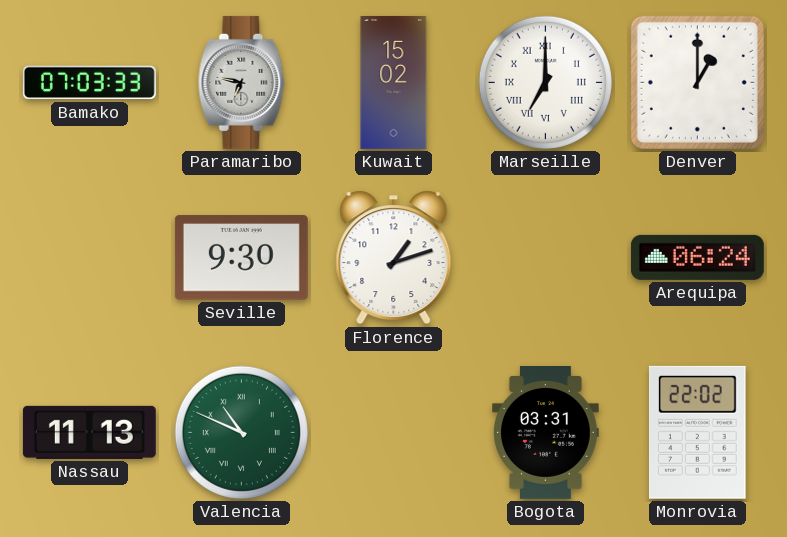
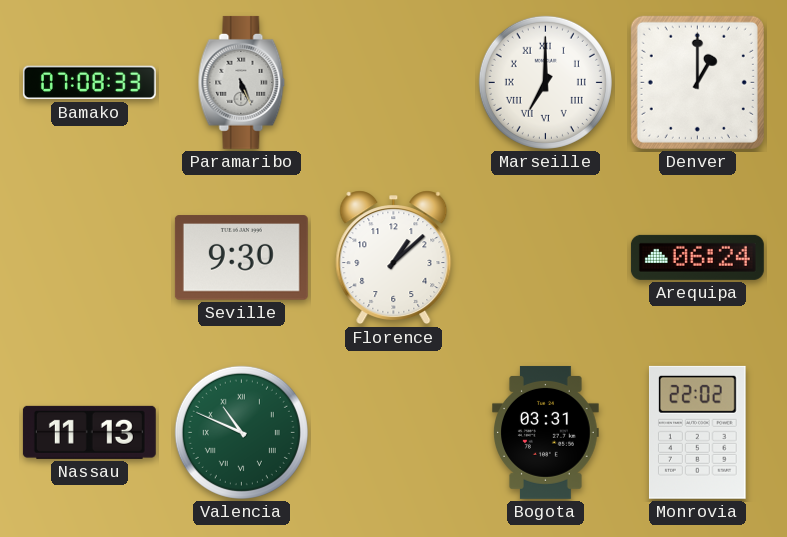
Bamako: 07:03 -> 07:08 (89, 83)
Paramaribo: 6:47 -> 5:26 (242, 82)
Kuwait: 15:02 -> none (394, 82)
Florence: 1:12 -> 1:08 (394, 258)
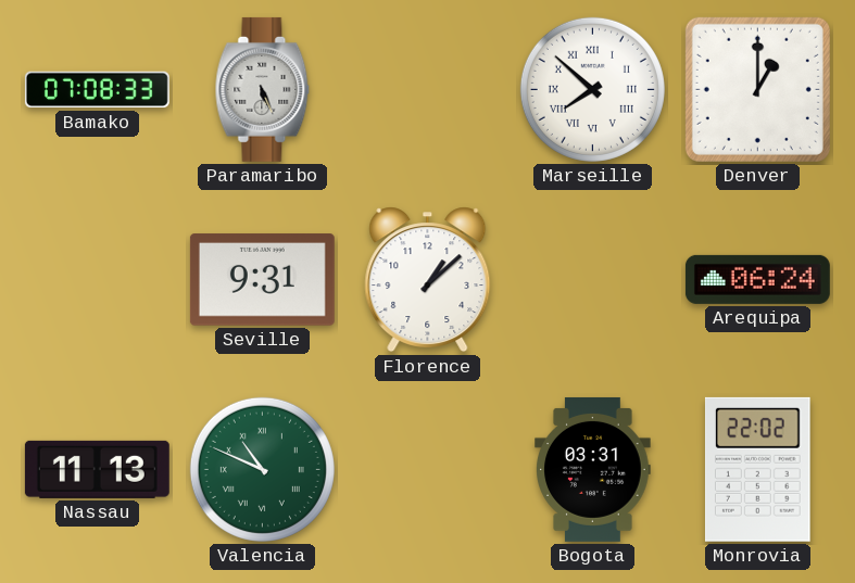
Marseille: 7:00 -> 7:52 (592, 89)
Seville: 9:30 -> 9:31 (262, 280)
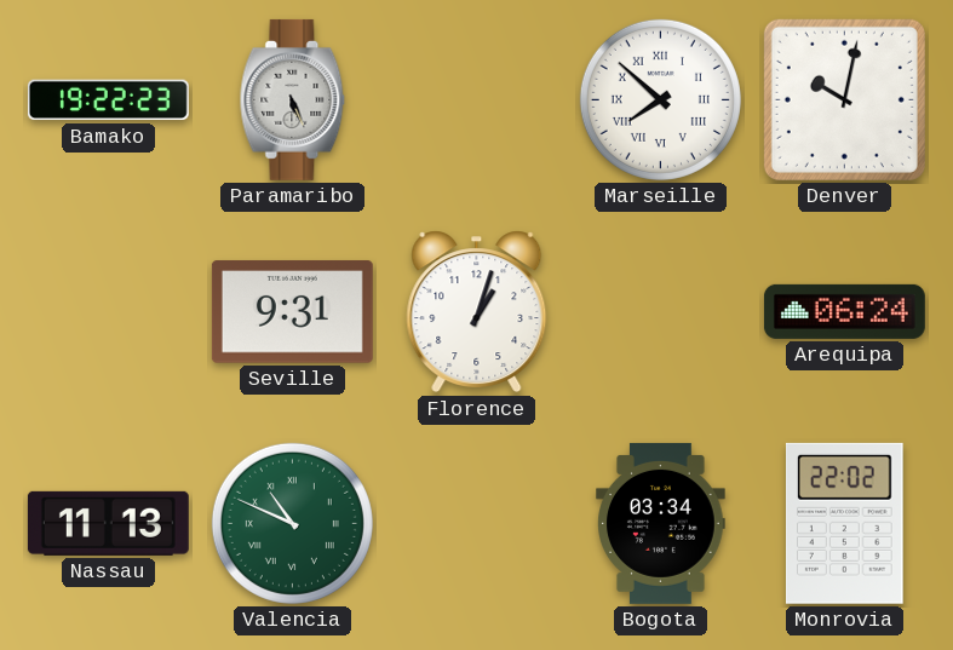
Bamako: 07:08 -> 19:22 (108, 100)
Denver: 1:00 -> 10:02 (844, 99)
Florence: 1:08 -> 1:03 (477, 312)
Bogota: 03:31 -> 03:34 (661, 523)
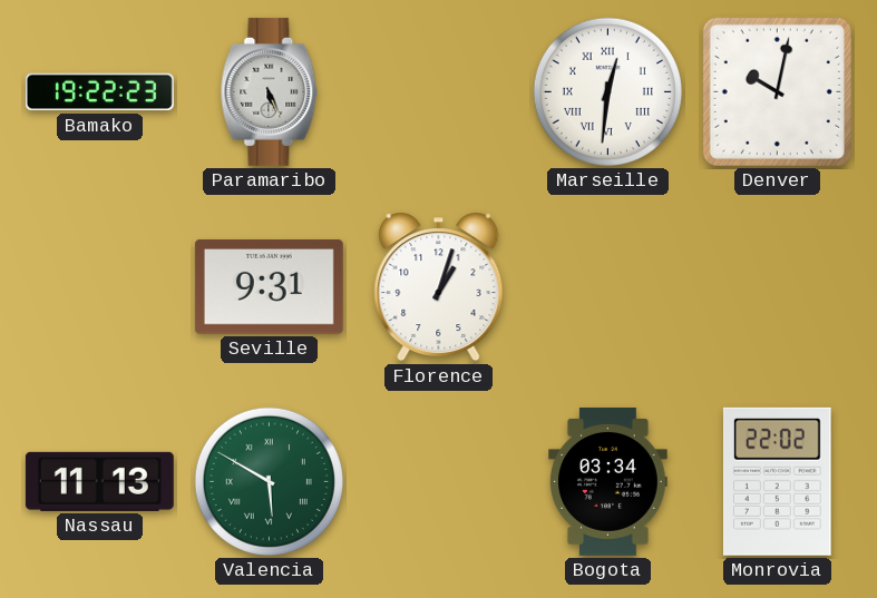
Marseille: 7:52 -> 12:31 (607, 91)
Arequipa: 06:24 -> none (844, 311)
Valencia: 10:49 -> 5:50 (269, 481)
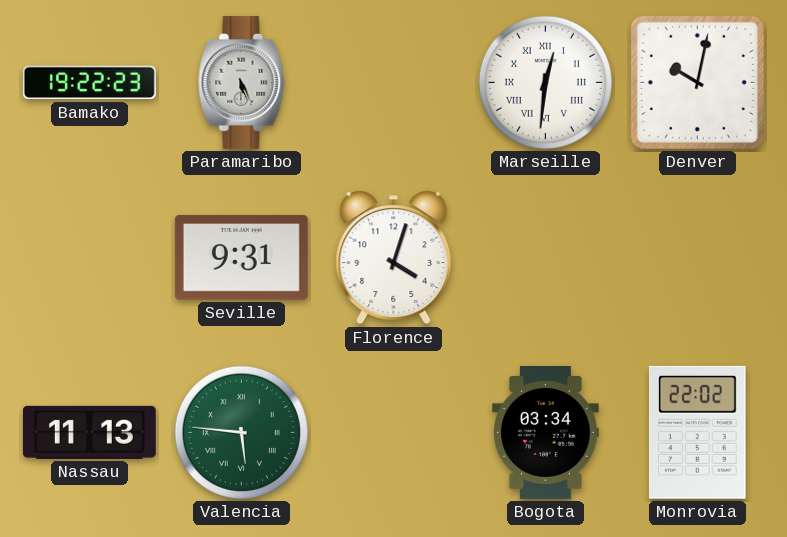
Florence: 1:03 -> 4:03 (394, 258)
Valencia: 5:50 -> 5:46 (241, 432)
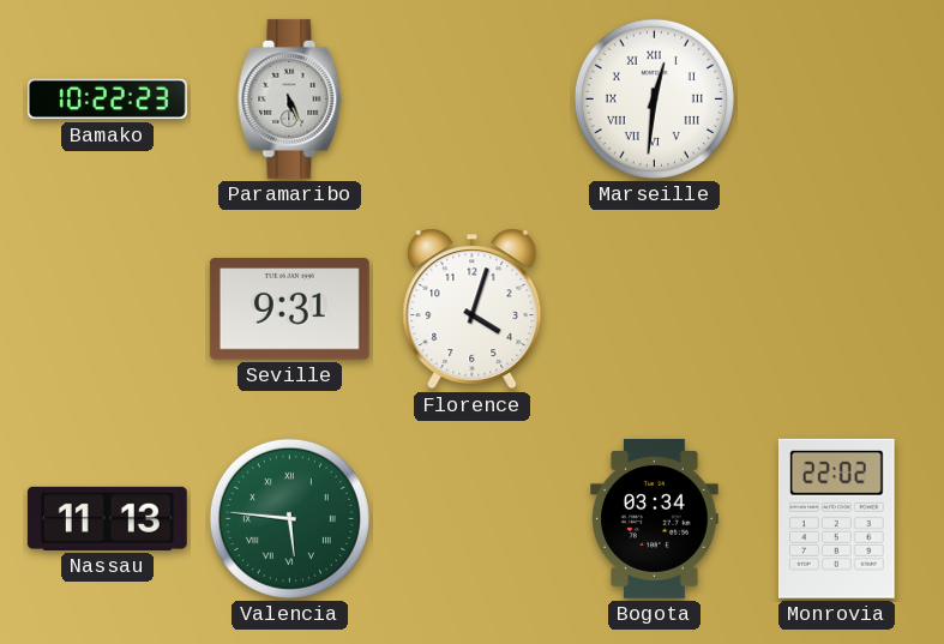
Bamako: 19:22 -> 10:22 (107, 100)
Denver: 10:02 -> none (697, 82)
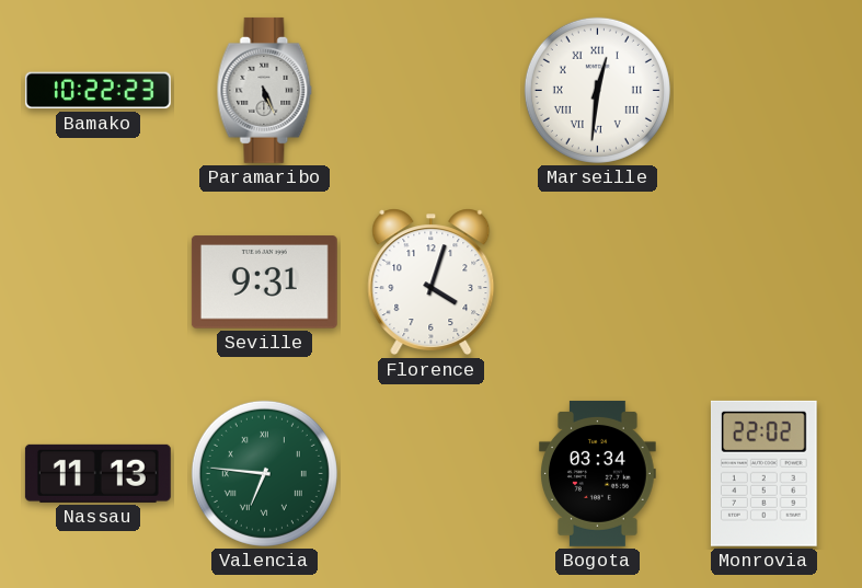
Valencia: 5:46 -> 6:46 (264, 473)
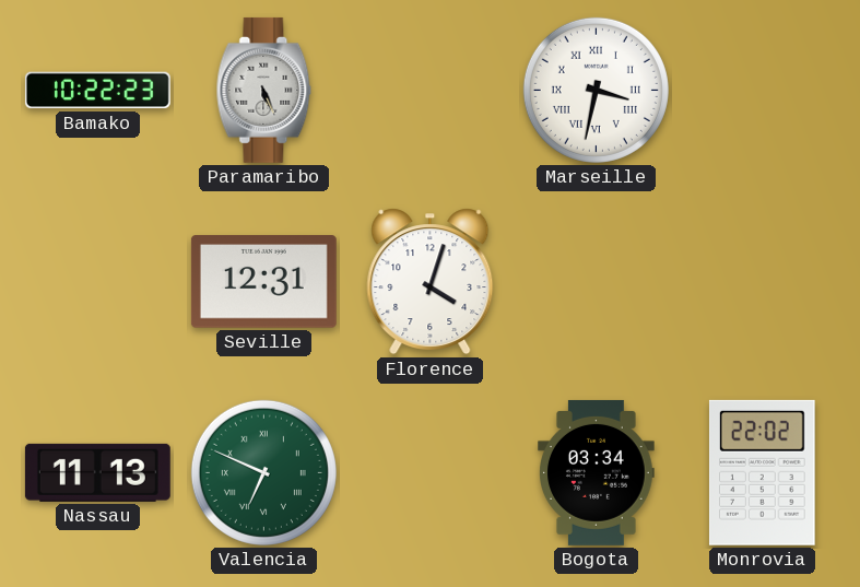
Marseille: 12:31 -> 3:32 (596, 90)
Seville: 9:31 -> 12:31 (263, 282)
Valencia: 6:46 -> 6:49 (263, 472)
